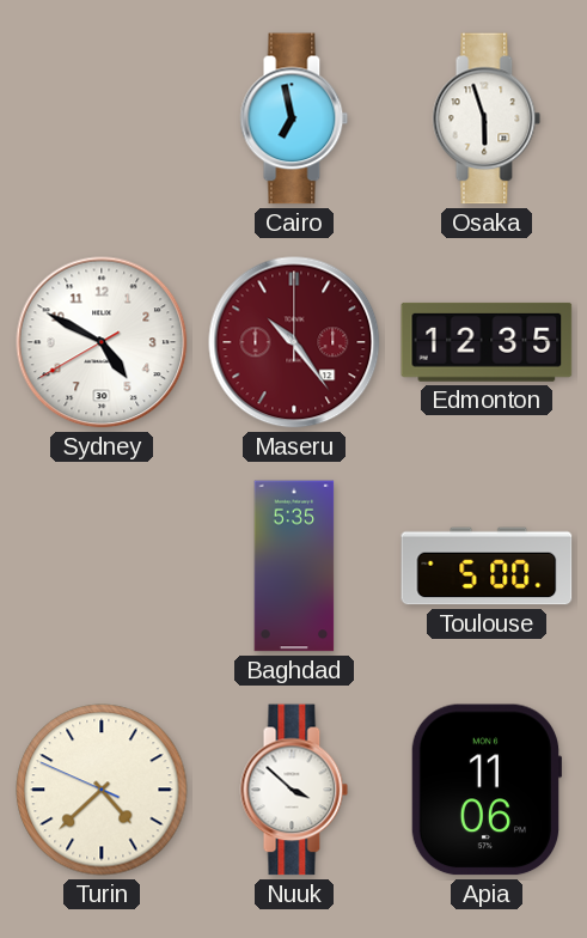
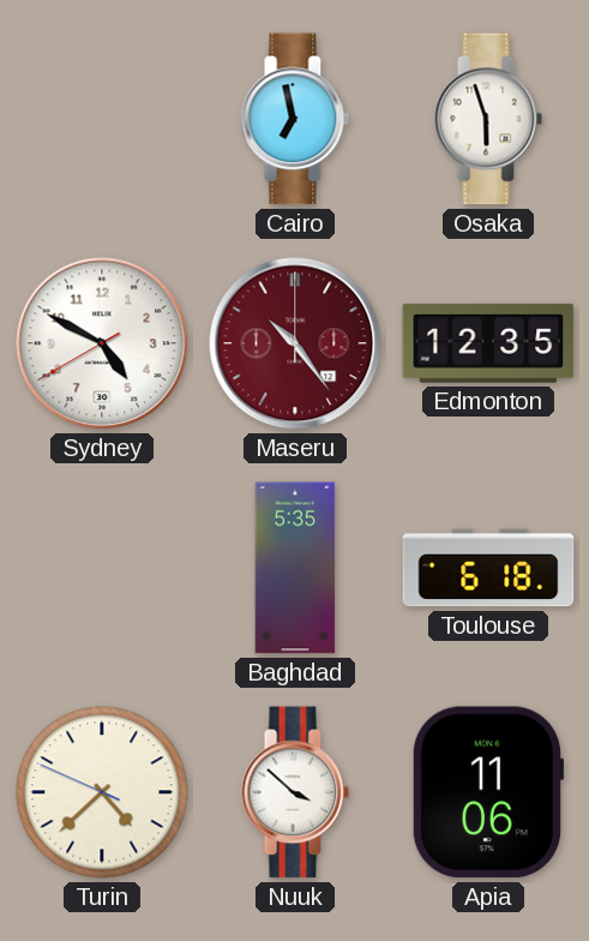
Toulouse: 5:00 -> 6:18 (488, 568)
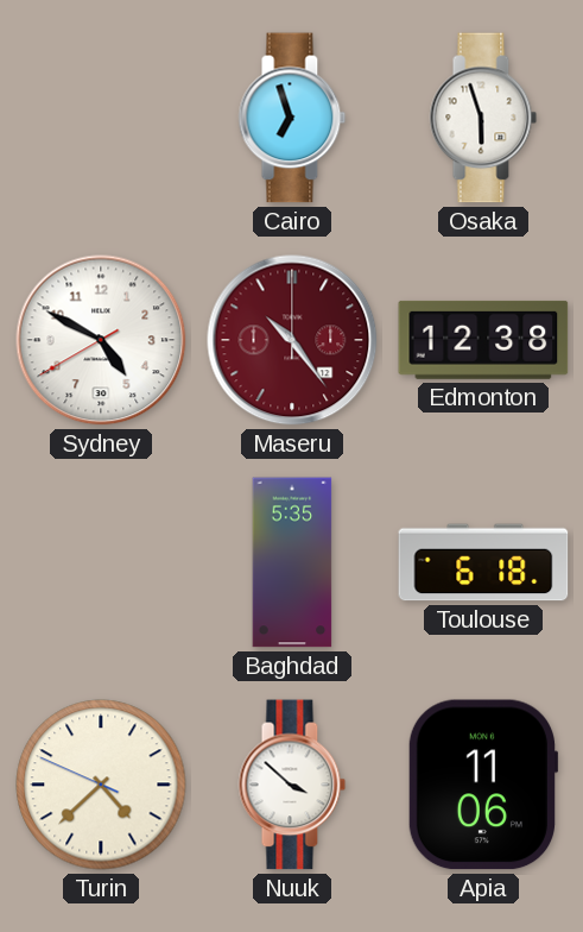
Cairo: 6:58 -> 6:57 (292, 118)
Edmonton: 12:35 -> 12:38 (483, 340)
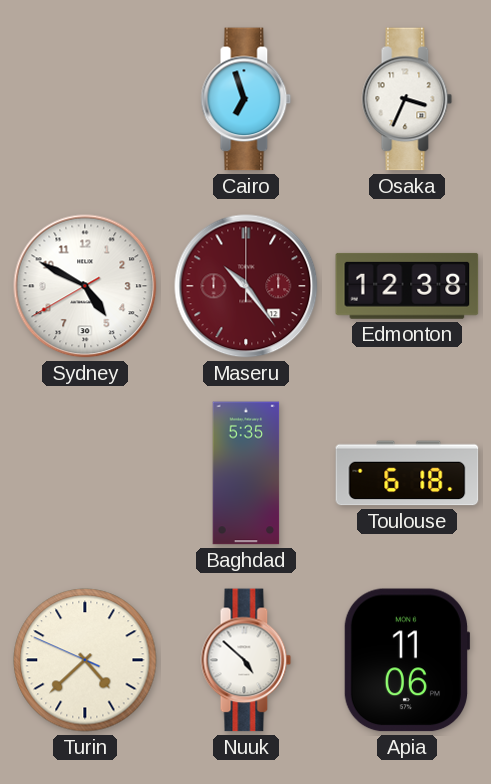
Osaka: 5:57 -> 3:34 (407, 99)
Nuuk: 3:52 -> 4:52 (246, 660)
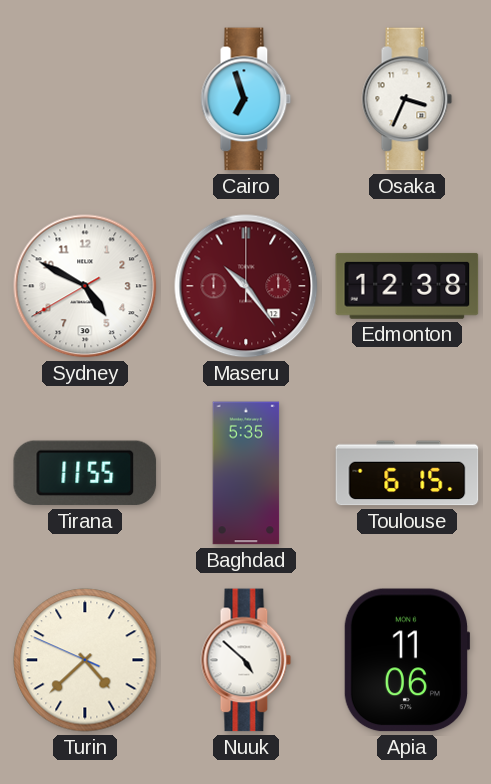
Tirana: none -> 11:55 (85, 473)
Toulouse: 6:18 -> 6:15 (407, 473)
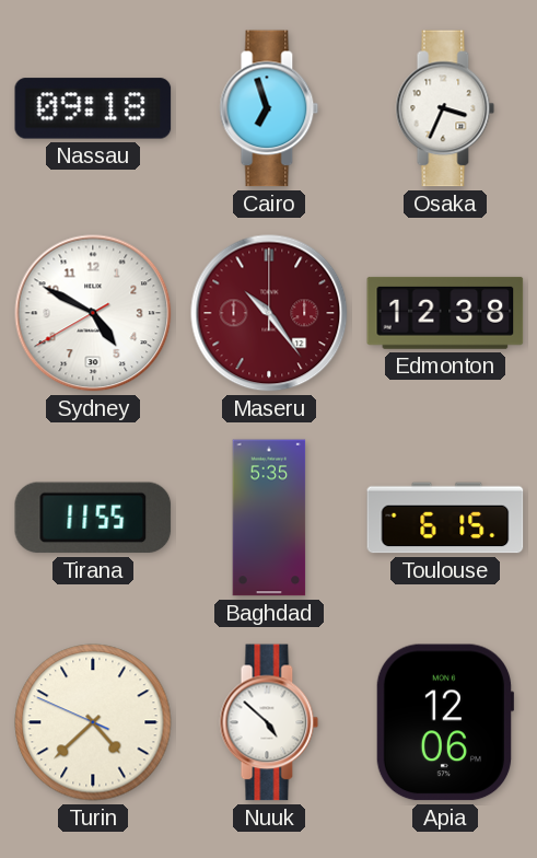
Nassau: none -> 09:18 (93, 108)
Apia: 11:06 -> 12:06 (445, 722)
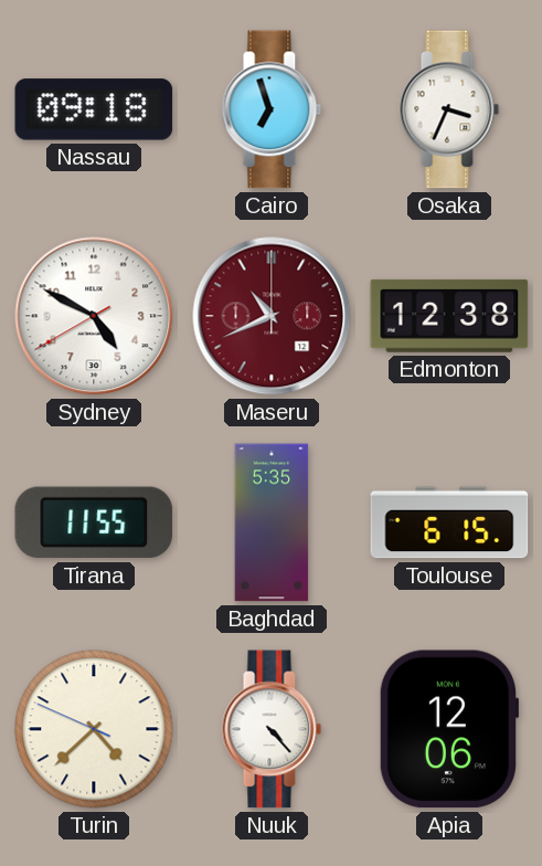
Maseru: 10:24 -> 10:41 (272, 316)
Nuuk: 4:52 -> 4:23 (272, 729)
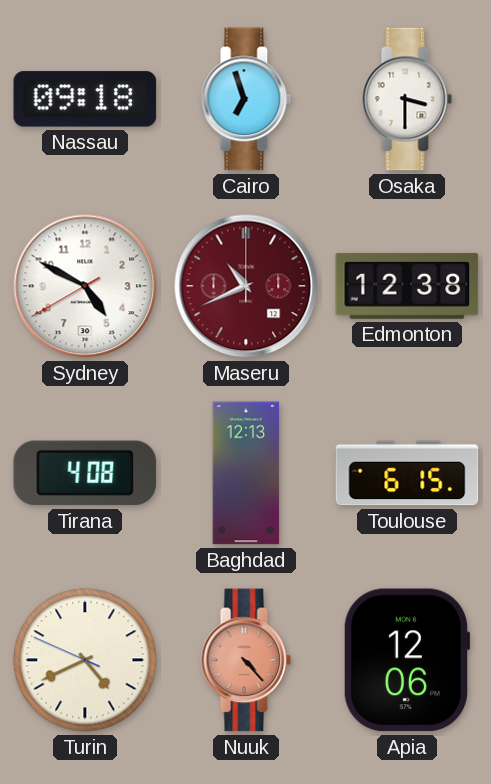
Osaka: 3:34 -> 3:30 (407, 99)
Tirana: 11:55 -> 4:08 (85, 473)
Baghdad: 5:35 -> 12:13 (246, 473)
Turin: 4:37 -> 4:40 (85, 660)
Nuuk dial: white -> salmon (246, 660)
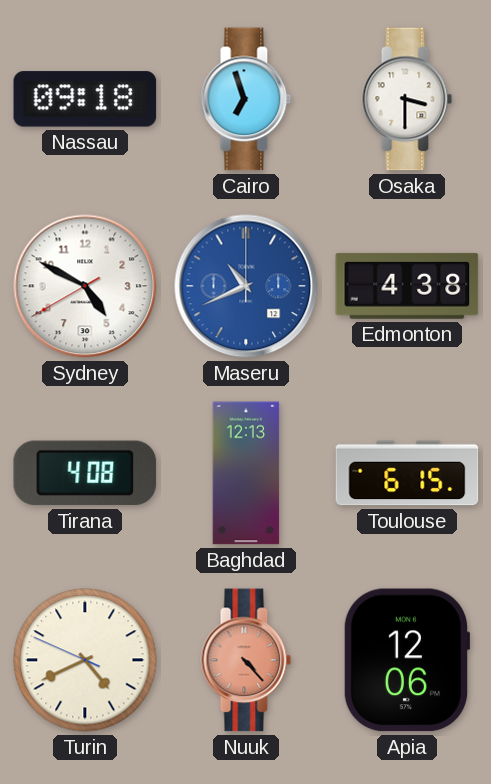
Maseru dial: burgundy -> blue (246, 286)
Edmonton: 12:38 -> 4:38 (407, 286)
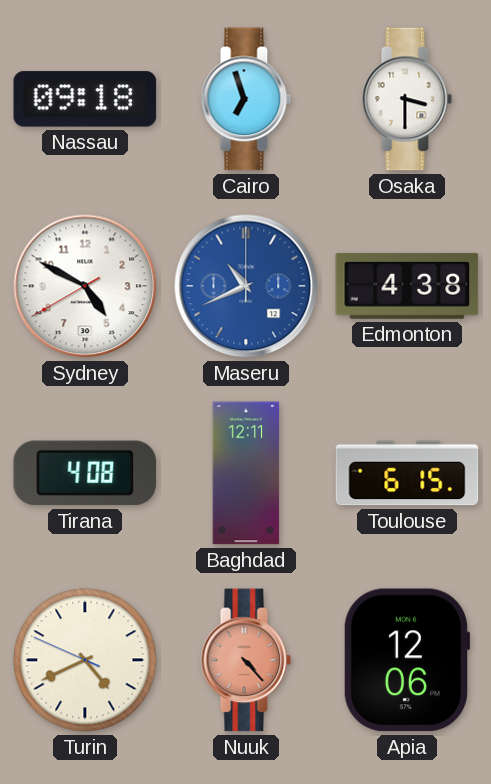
Baghdad: 12:13 -> 12:11 (246, 473)
